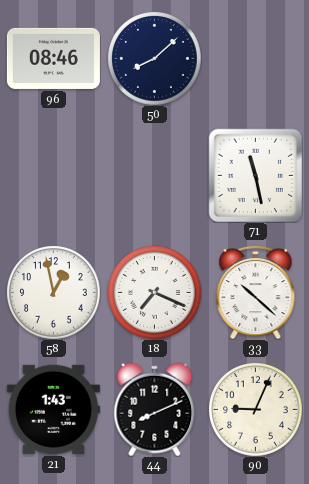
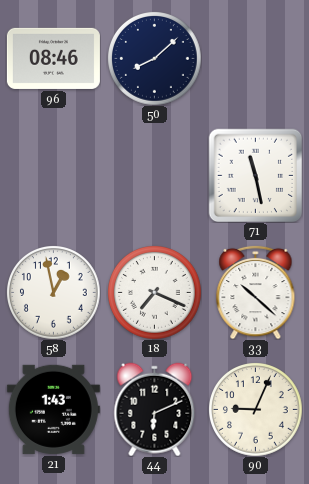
44: 8:11 -> 6:11 (155, 409)
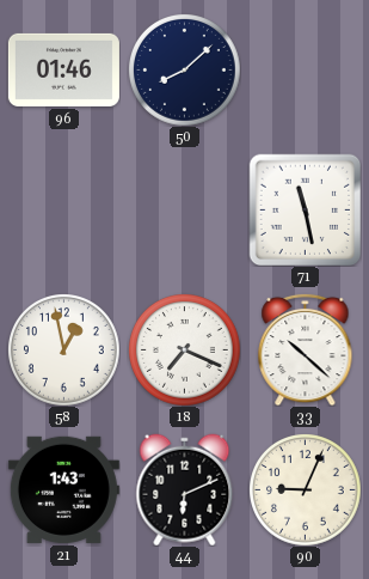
96: 08:46 -> 01:46 (63, 69)
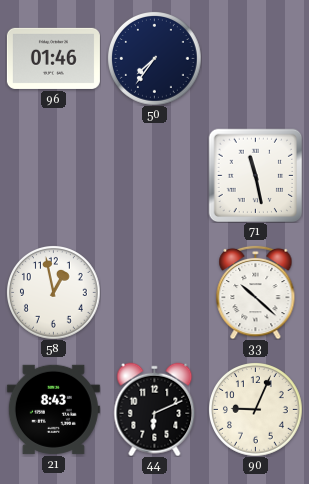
50: 8:08 -> 7:36 (155, 59)
18: 7:19 -> none (185, 351)
21: 1:43 -> 8:43 (53, 409)
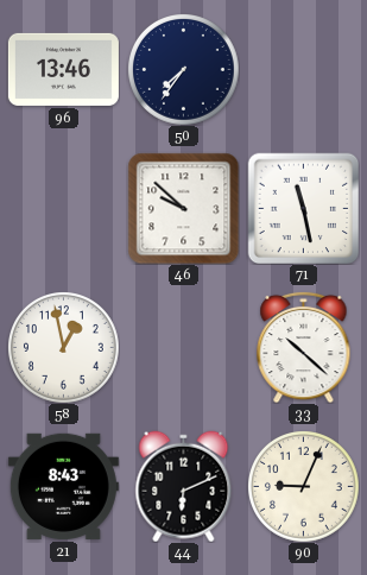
96: 01:46 -> 13:46 (63, 69)
46: none -> 9:52 (183, 208)
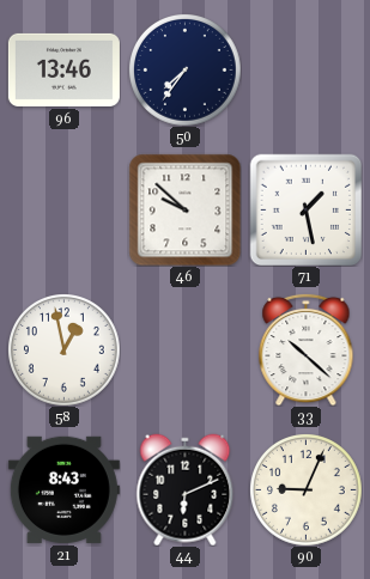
71: 11:28 -> 1:28 (305, 209)
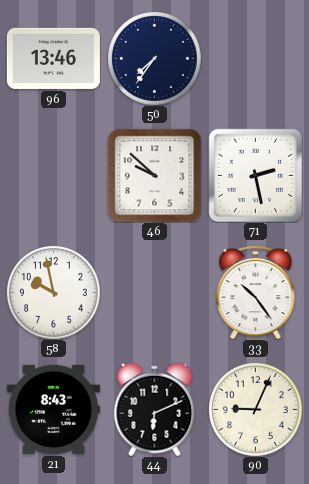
71: 1:28 -> 2:28 (255, 175)
58: 12:58 -> 9:58 (54, 293)
33: 10:22 -> 10:24 (256, 292)
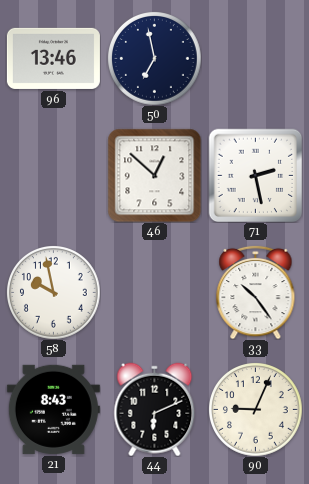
50: 7:36 -> 6:58 (155, 59)
46: 9:52 -> 12:52 (154, 175)
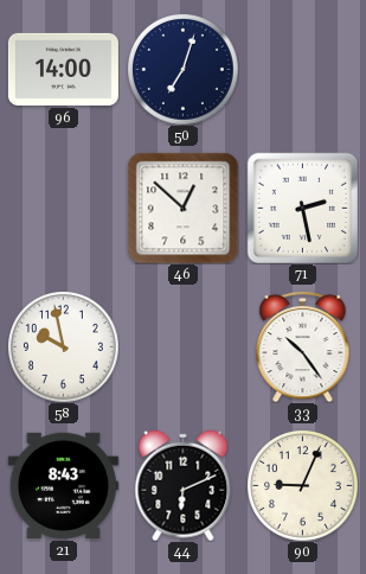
96: 13:46 -> 14:00 (63, 69)
50: 6:58 -> 7:03 (184, 70)
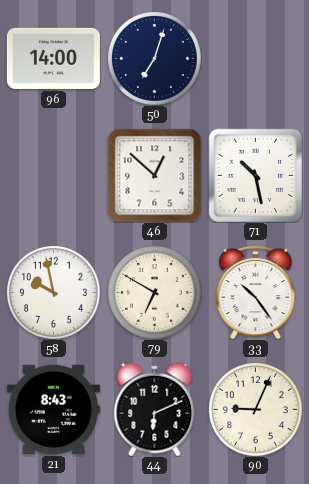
71: 2:28 -> 10:28 (255, 175)
79: none -> 6:50 (155, 293)
